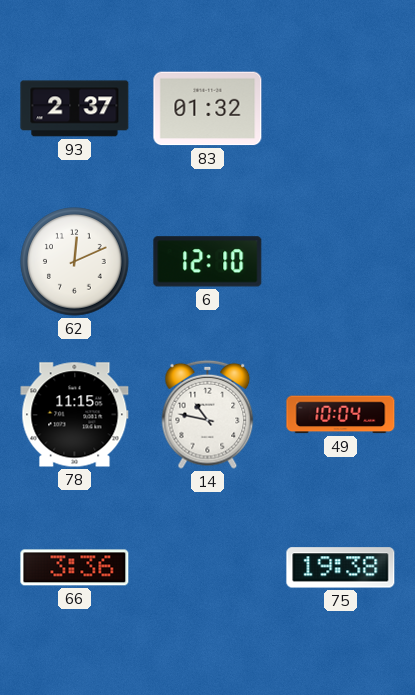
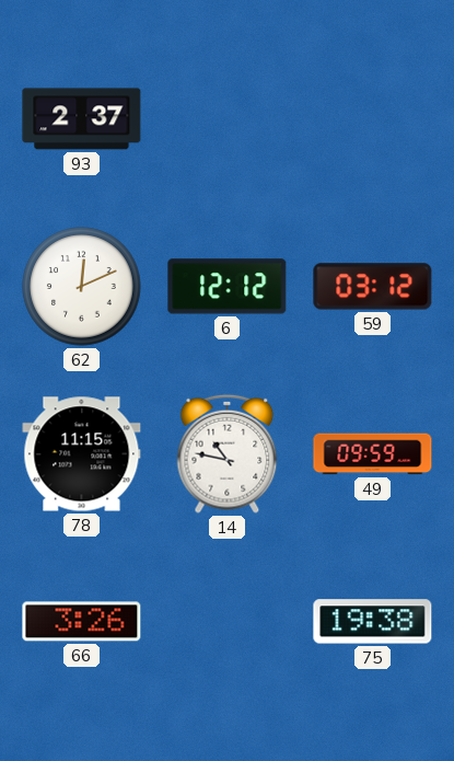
83: 01:32 -> none (208, 109)
6: 12:10 -> 12:12 (228, 287)
59: none -> 03:12 (373, 287)
49: 10:04 -> 09:59 (373, 454)
66: 3:36 -> 3:26 (82, 622)
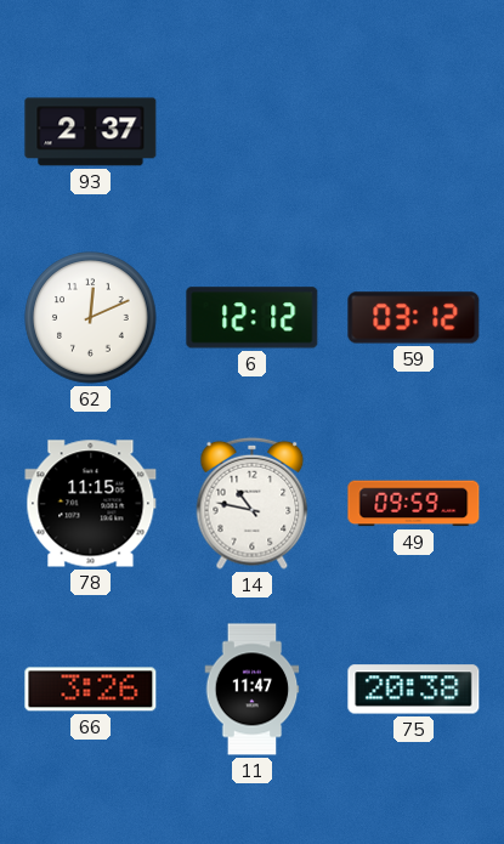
11: none -> 11:47 (253, 690)
75: 19:38 -> 20:38 (414, 690)
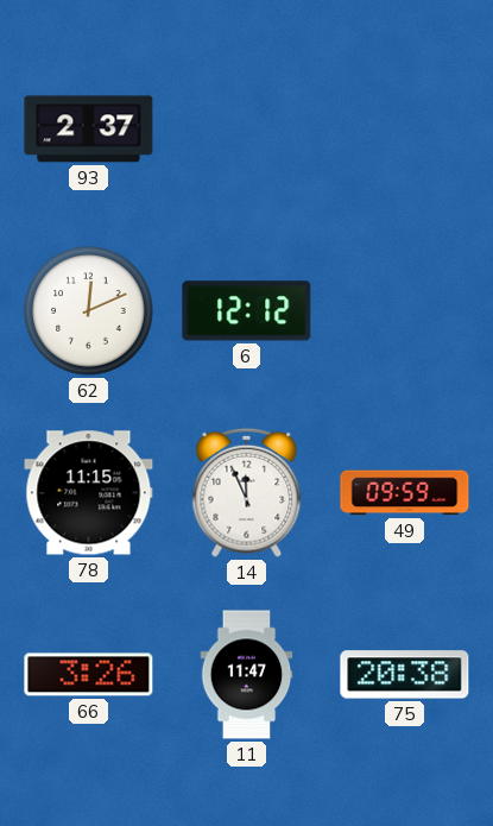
59: 03:12 -> none (414, 318)
14: 10:47 -> 11:56 (247, 492)
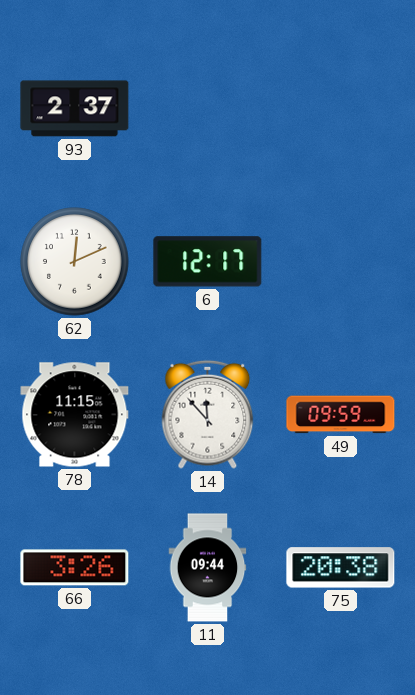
6: 12:12 -> 12:17 (208, 262)
14: 11:56 -> 11:53 (208, 414)
11: 11:47 -> 09:44 (208, 568)
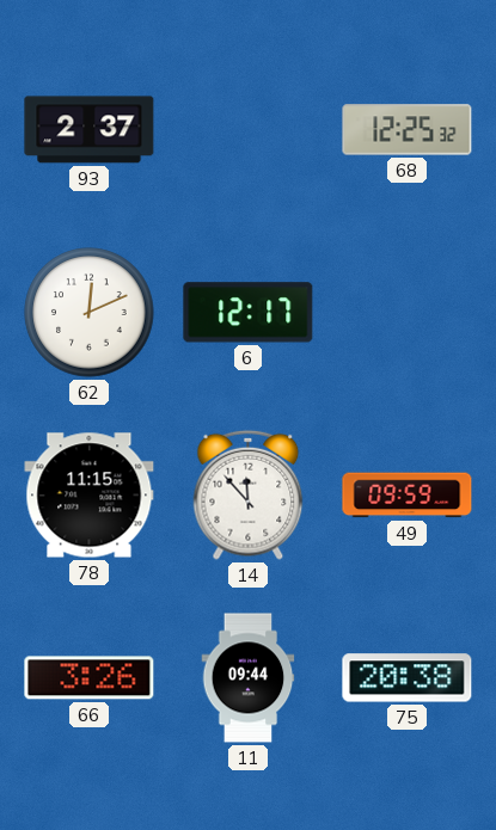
68: none -> 12:25 (408, 130)
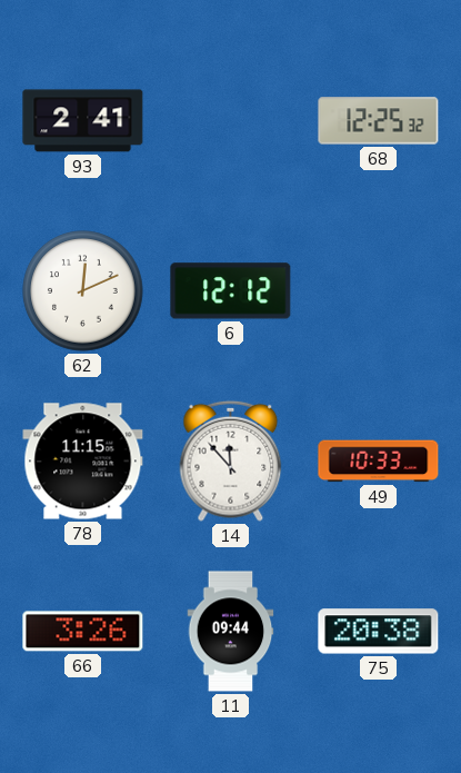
93: 2:37 -> 2:41 (83, 121)
6: 12:17 -> 12:12 (231, 291)
49: 09:59 -> 10:33 (379, 462)
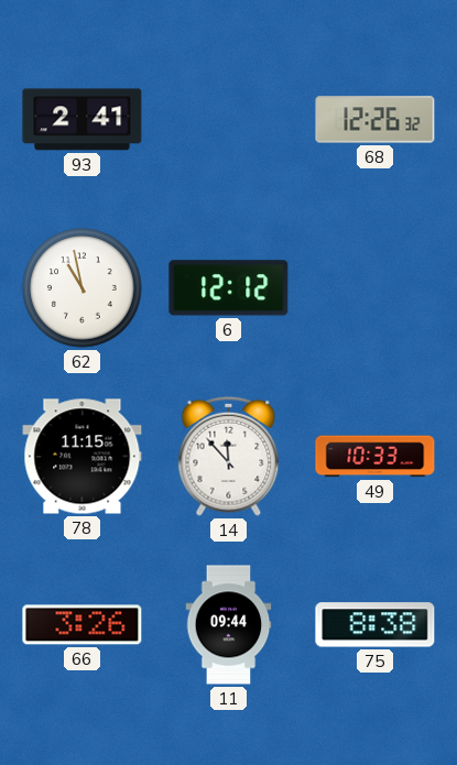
68: 12:25 -> 12:26 (376, 120)
62: 12:11 -> 10:58 (83, 288)
75: 20:38 -> 8:38 (376, 625)
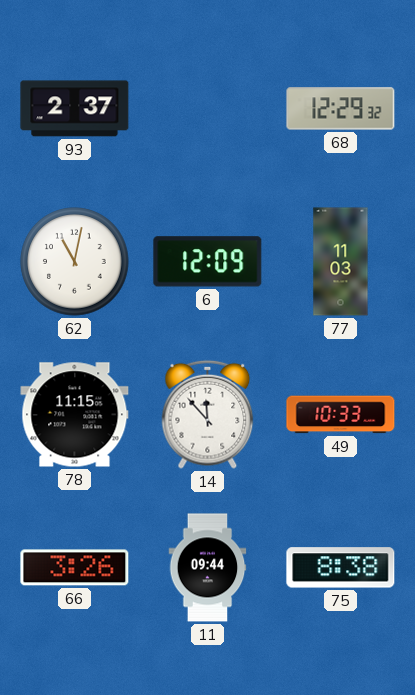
93: 2:41 -> 2:37 (75, 109)
68: 12:26 -> 12:29 (341, 109)
62: 10:58 -> 11:02 (75, 262)
6: 12:12 -> 12:09 (208, 262)
77: none -> 11:03 (341, 262)
